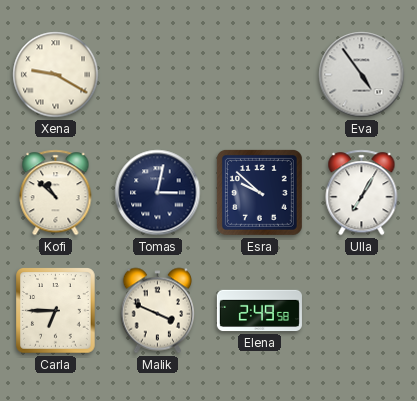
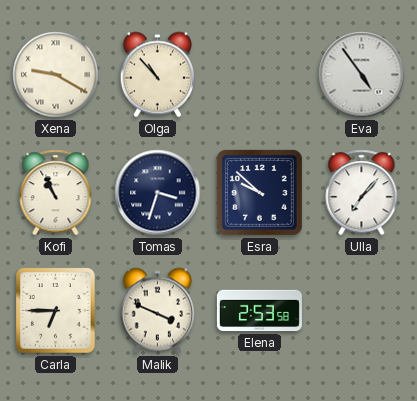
Olga: none -> 10:53 (157, 75)
Kofi: 10:52 -> 10:56 (56, 193)
Tomas: 3:02 -> 3:33 (158, 193)
Ulla: 7:05 -> 7:07 (362, 193)
Elena: 2:49 -> 2:53 (259, 311)
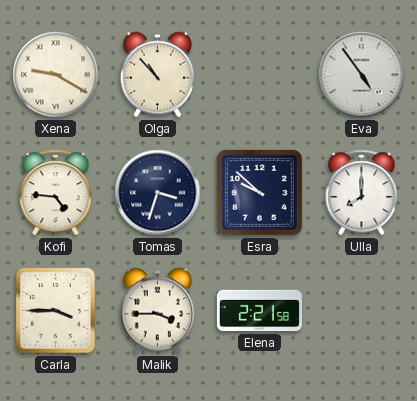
Kofi: 10:56 -> 4:46 (56, 193)
Ulla: 7:07 -> 8:00 (362, 193)
Carla: 6:45 -> 3:45 (56, 311)
Malik: 3:49 -> 3:45 (157, 311)
Elena: 2:53 -> 2:21 (259, 311)
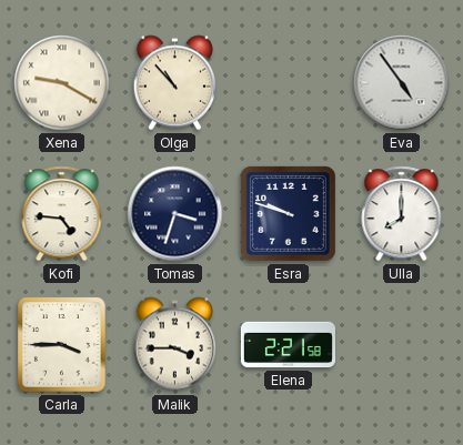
Esra: 9:52 -> 9:48 (288, 213)
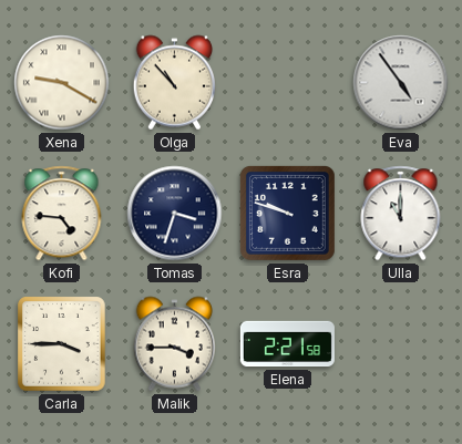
Ulla: 8:00 -> 11:00 (401, 214)
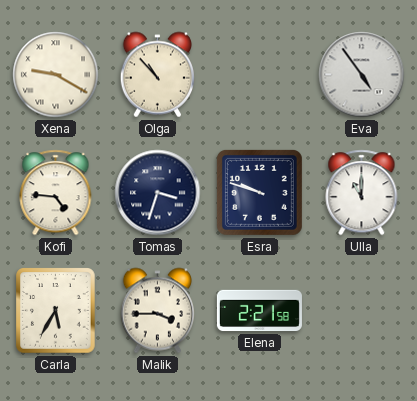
Carla: 3:45 -> 5:35 (56, 311)
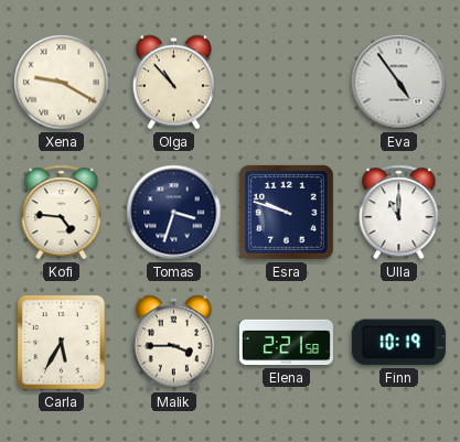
Finn: none -> 10:19 (398, 343)
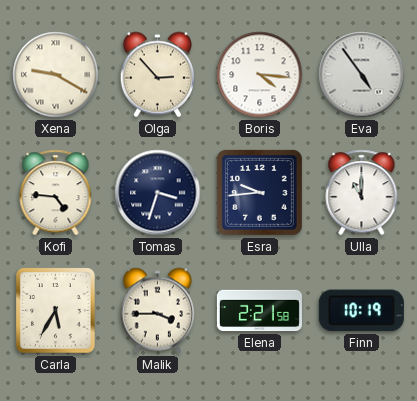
Olga: 10:53 -> 2:53 (157, 75)
Boris: none -> 4:16 (260, 75)
Esra: 9:48 -> 9:44 (259, 192)
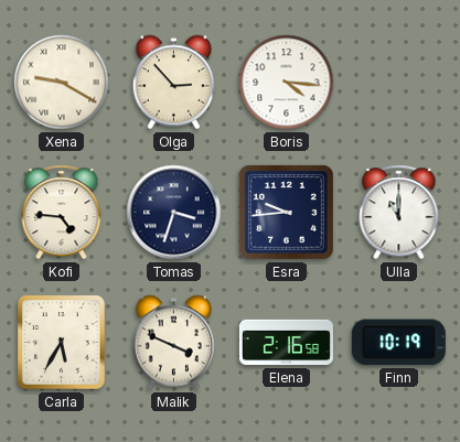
Eva: 4:54 -> none (362, 75)
Malik: 3:45 -> 3:49 (173, 343)
Elena: 2:21 -> 2:16 (286, 343)
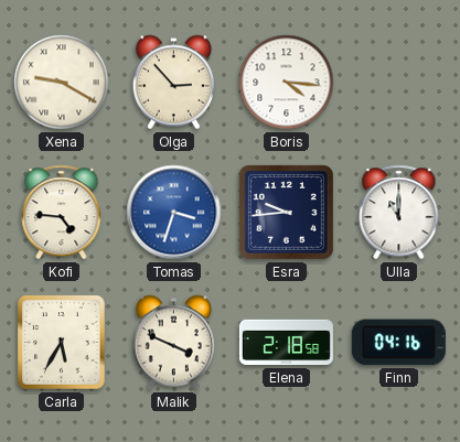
Tomas dial: navy -> blue (174, 213)
Elena: 2:16 -> 2:18 (286, 343)
Finn: 10:19 -> 04:16 (398, 343)
